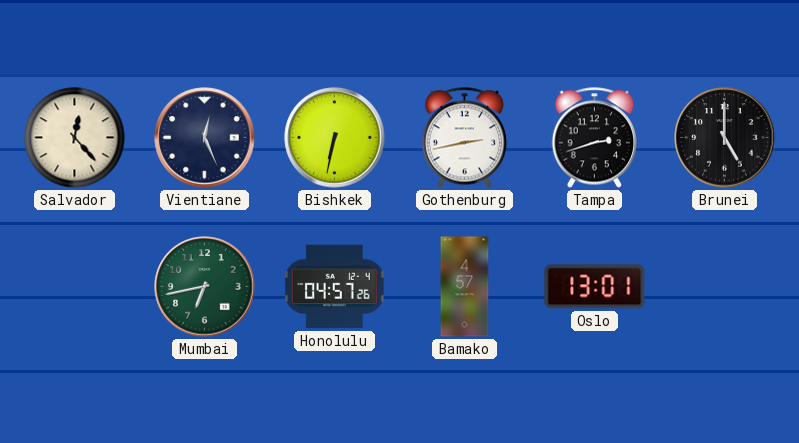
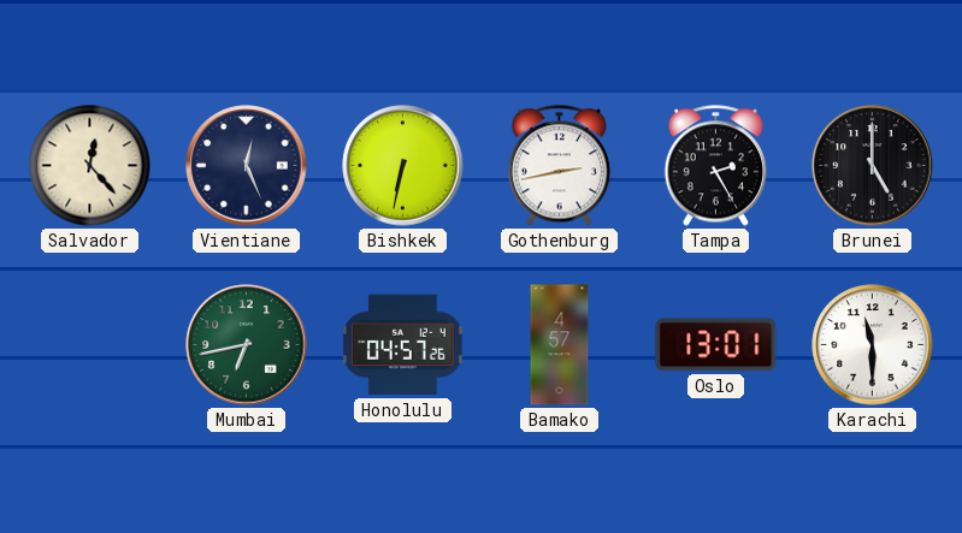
Tampa: 2:42 -> 2:25 (715, 166)
Karachi: none -> 11:30 (873, 345)
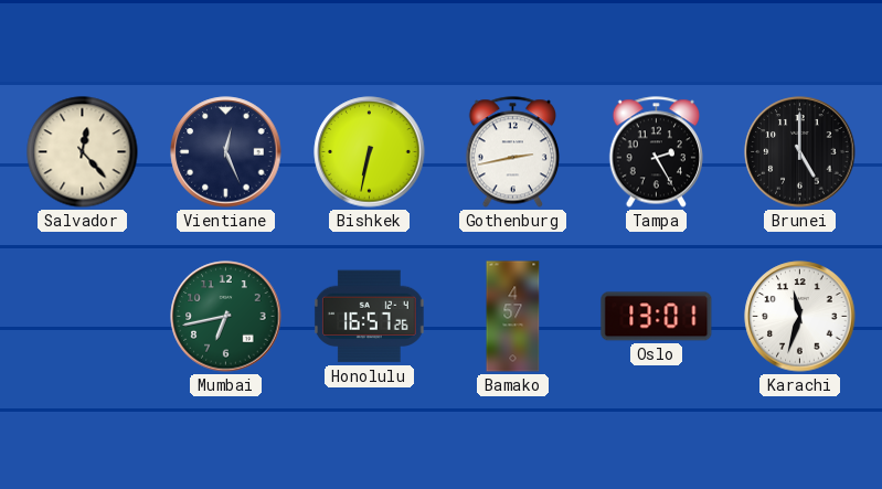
Honolulu: 04:57 -> 16:57 (370, 317)
Karachi: 11:30 -> 11:33 (800, 317)
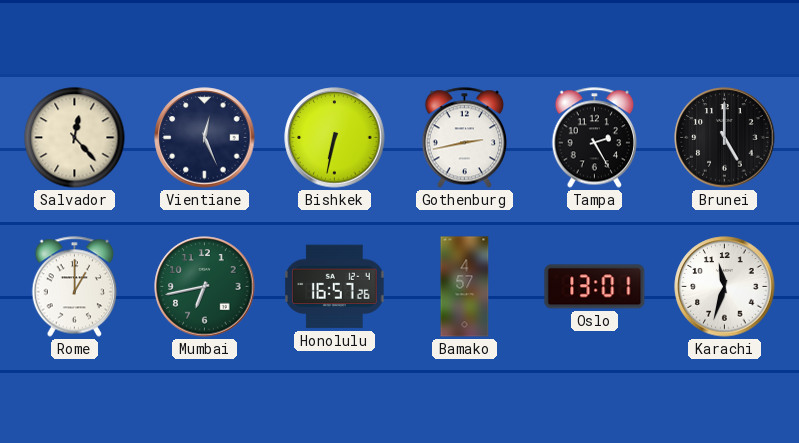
Rome: none -> 1:00 (74, 287)
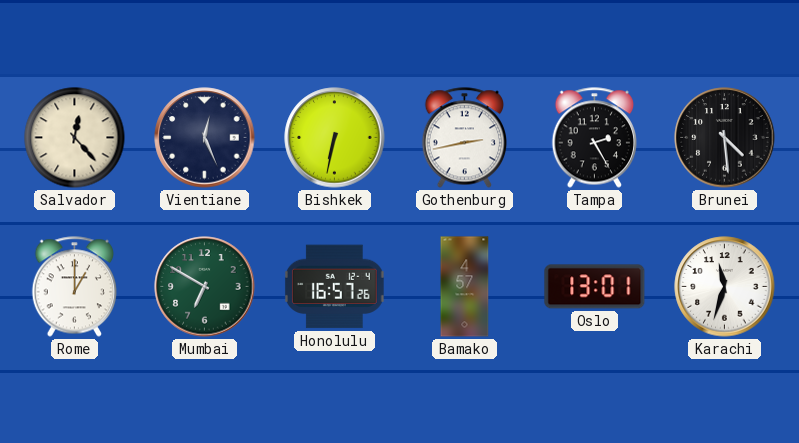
Brunei: 5:00 -> 4:29 (725, 138)
Mumbai: 6:43 -> 6:50 (205, 287)
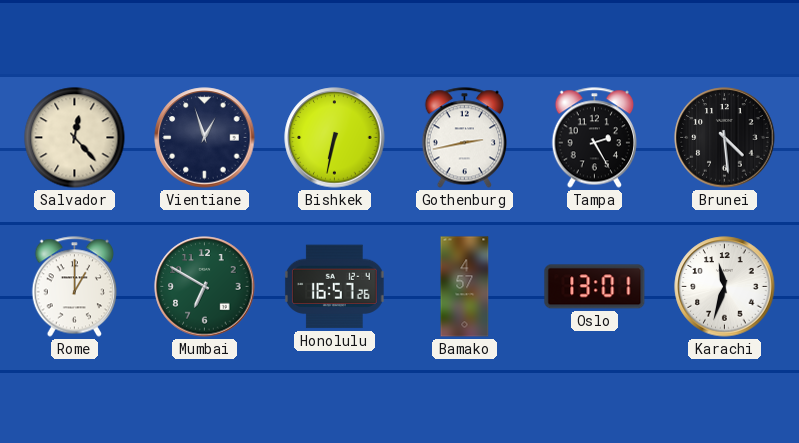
Vientiane: 12:26 -> 12:57 (205, 138)
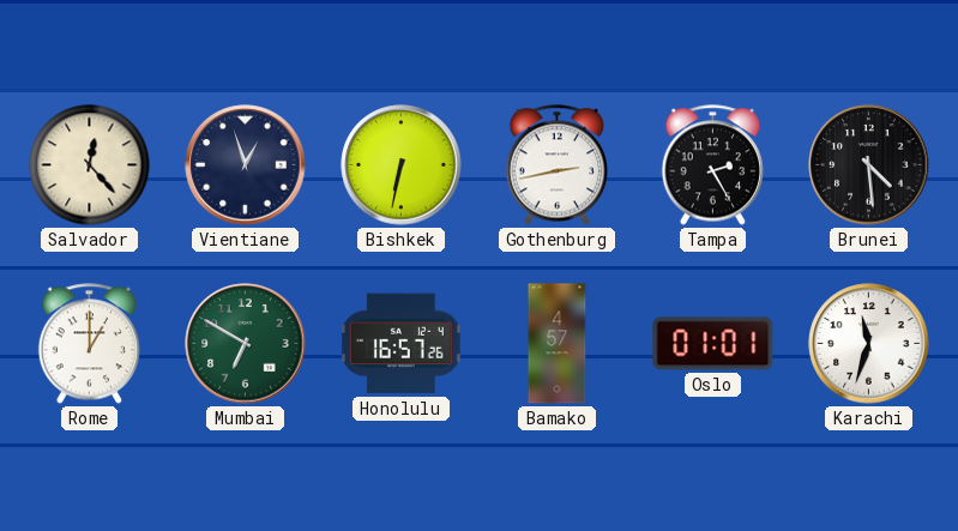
Oslo: 13:01 -> 01:01 (713, 344)
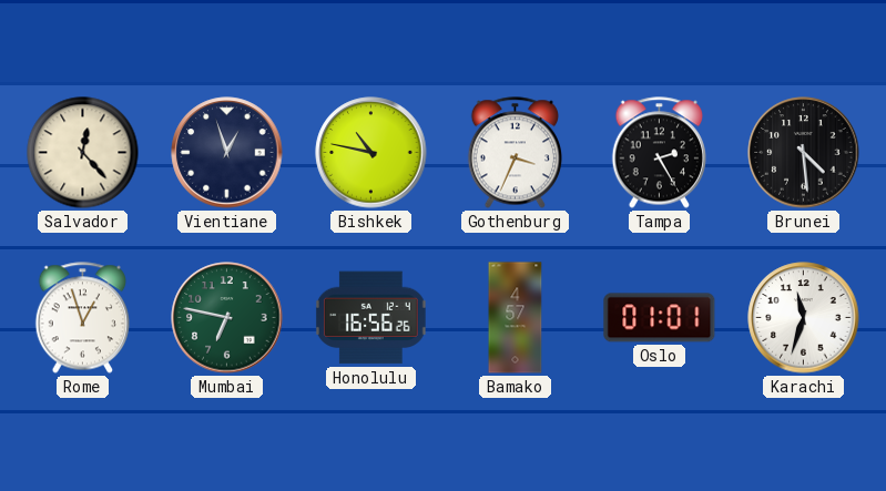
Bishkek: 6:32 -> 10:47 (371, 153)
Gothenburg: 2:43 -> 3:34 (515, 153)
Rome: 1:00 -> 12:57 (82, 318)
Mumbai: 6:50 -> 6:47 (227, 318)
Honolulu: 16:57 -> 16:56 (371, 318)
